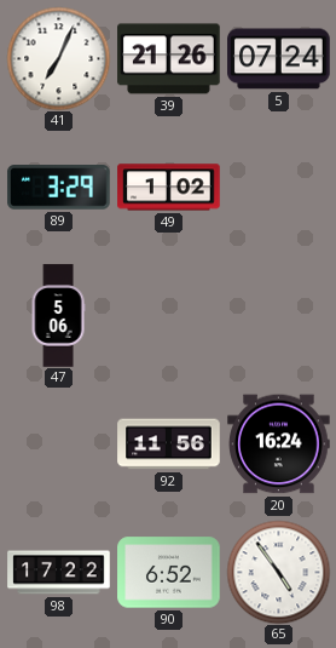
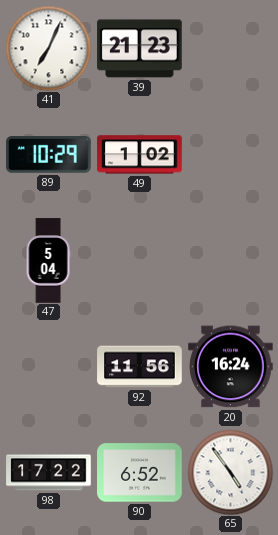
39: 21:26 -> 21:23 (140, 49)
5: 07:24 -> none (279, 59)
89: 3:29 -> 10:29 (49, 155)
47: 5:06 -> 5:04 (48, 261)
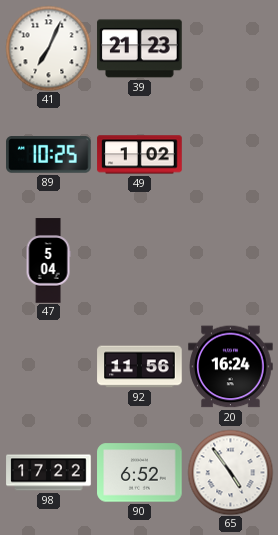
89: 10:29 -> 10:25 (49, 155)
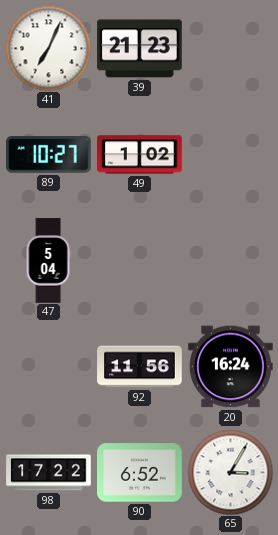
89: 10:25 -> 10:27 (49, 155)
65: 4:54 -> 3:05 (230, 472)
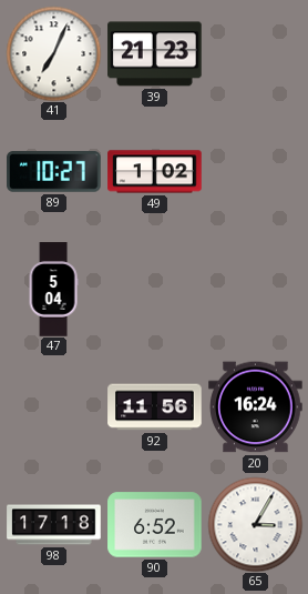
98: 17:22 -> 17:18 (54, 525)
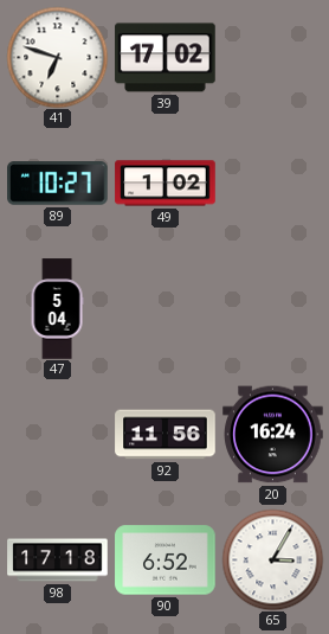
41: 7:04 -> 6:48 (57, 57)
39: 21:23 -> 17:02 (166, 58)
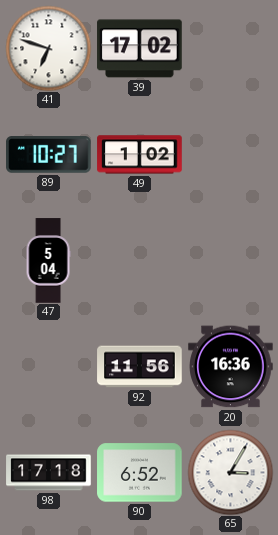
20: 16:24 -> 16:36 (231, 367)
